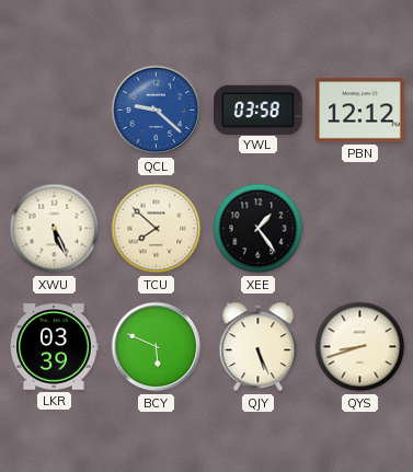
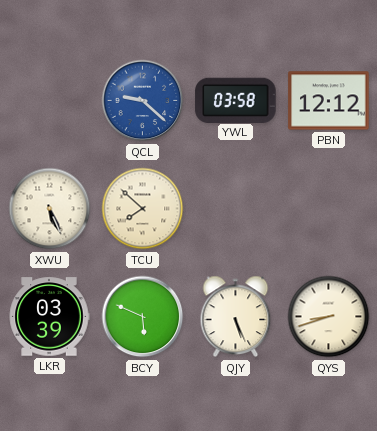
XEE: 1:24 -> none (259, 229)
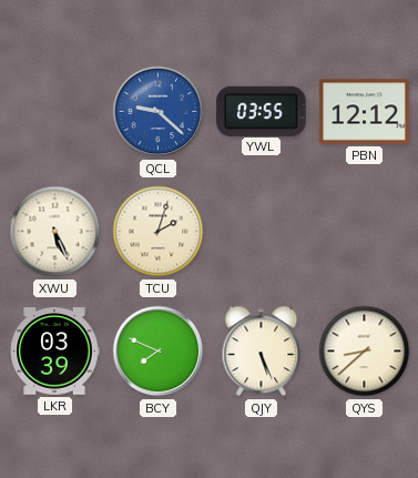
YWL: 03:58 -> 03:55 (262, 111)
TCU: 7:52 -> 2:03 (159, 232)
BCY: 5:49 -> 7:49 (159, 352)
QYS: 8:42 -> 8:38 (365, 352)
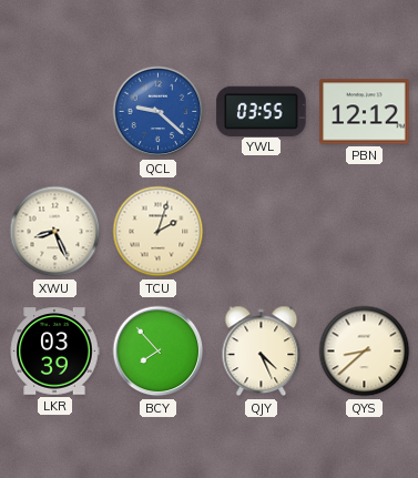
XWU: 5:26 -> 8:26 (55, 232)
BCY: 7:49 -> 7:53 (159, 352)
QJY: 5:26 -> 4:26 (262, 352)
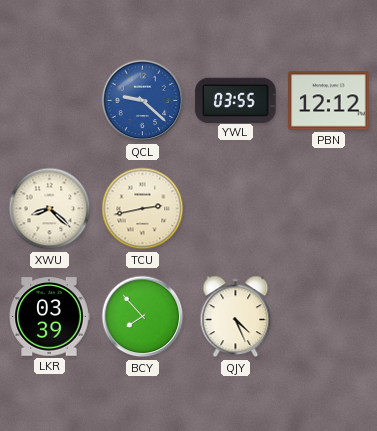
XWU: 8:26 -> 8:22 (50, 209)
TCU: 2:03 -> 2:43 (143, 209)
QYS: 8:38 -> none (365, 352)
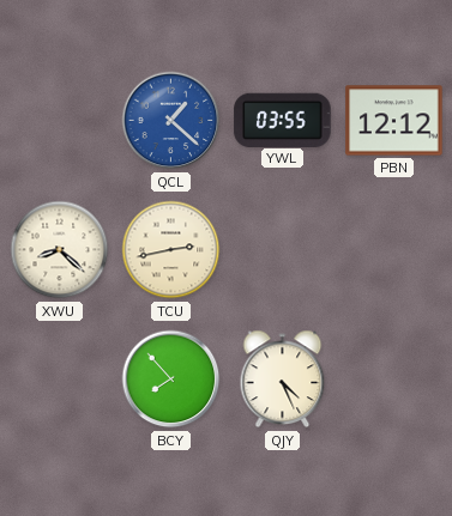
QCL: 9:22 -> 1:22 (171, 121)
LKR: 03:39 -> none (49, 317)
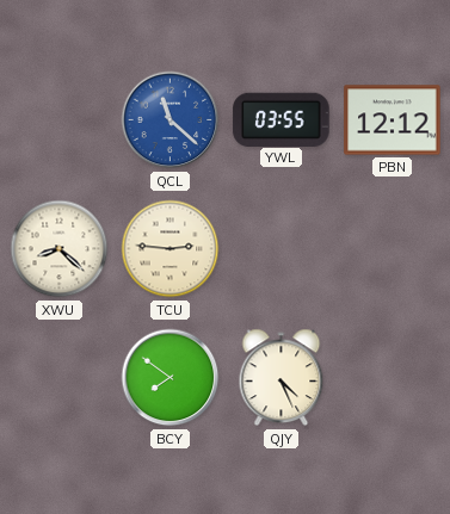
QCL: 1:22 -> 11:22 (171, 120)
TCU: 2:43 -> 2:46 (171, 249)
BCY: 7:53 -> 7:51 (171, 378)
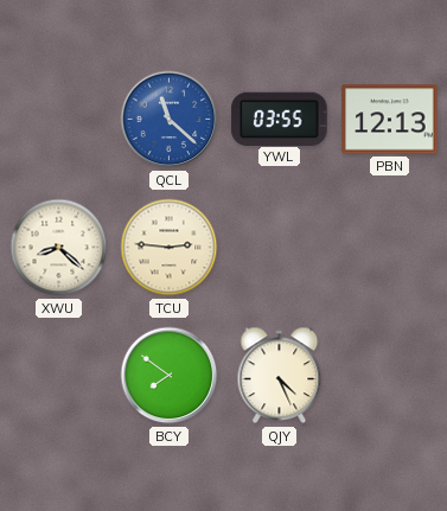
PBN: 12:12 -> 12:13 (390, 120)
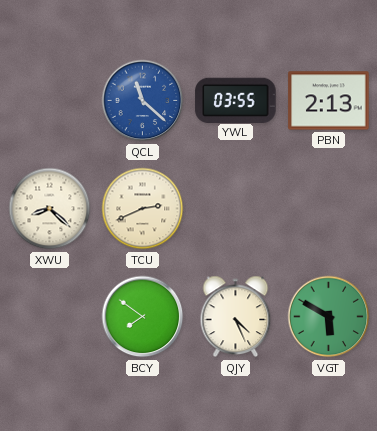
PBN: 12:13 -> 2:13 (329, 101)
TCU: 2:46 -> 2:41 (143, 209)
VGT: none -> 5:50 (329, 317)
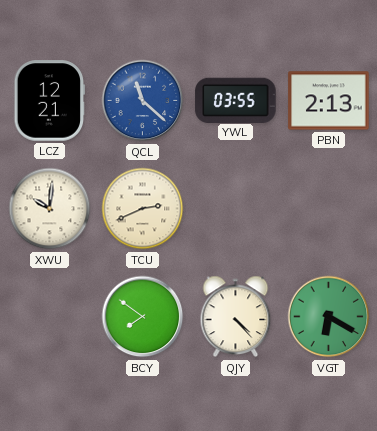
LCZ: none -> 12:21 (50, 101)
XWU: 8:22 -> 10:01 (50, 209)
QJY: 4:26 -> 4:23 (236, 317)
VGT: 5:50 -> 6:20 (329, 317)
